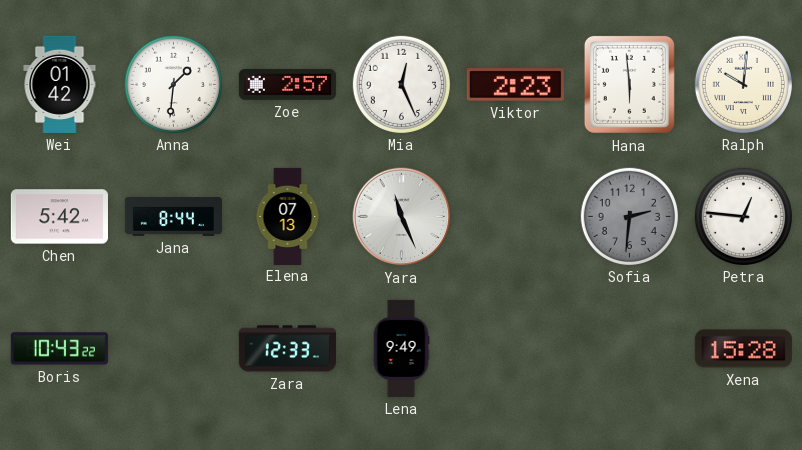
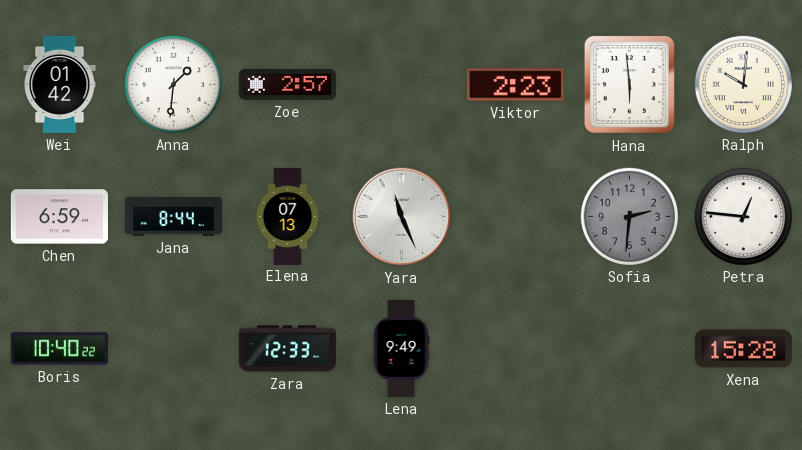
Mia: 12:26 -> none (401, 84)
Chen: 5:42 -> 6:59 (59, 217)
Boris: 10:43 -> 10:40 (59, 349)
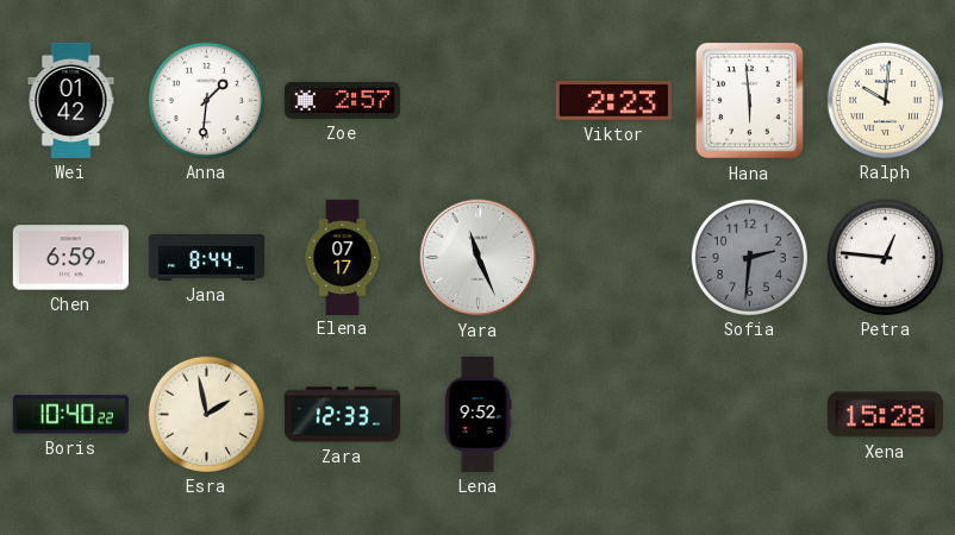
Elena: 07:13 -> 07:17 (343, 257)
Esra: none -> 1:58 (206, 414)
Lena: 9:49 -> 9:52 (477, 414)
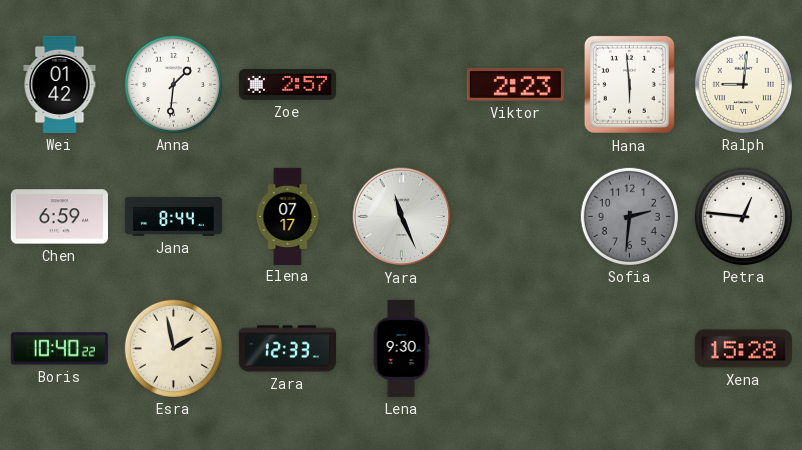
Ralph: 10:01 -> 9:01 (743, 84)
Lena: 9:52 -> 9:30 (401, 348)
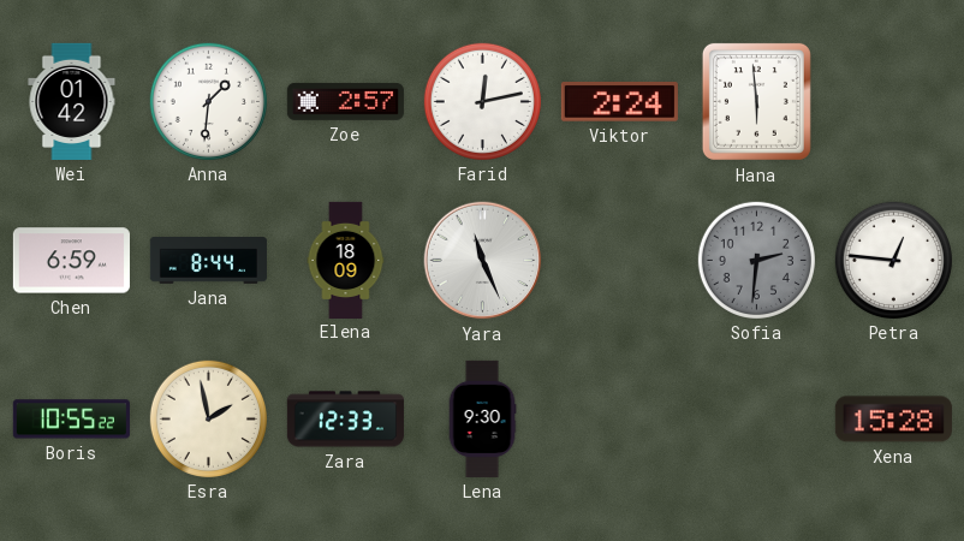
Farid: none -> 12:13 (482, 101)
Viktor: 2:23 -> 2:24 (619, 102)
Ralph: 9:01 -> none (743, 84)
Elena: 07:17 -> 18:09 (346, 260)
Boris: 10:40 -> 10:55 (71, 420)
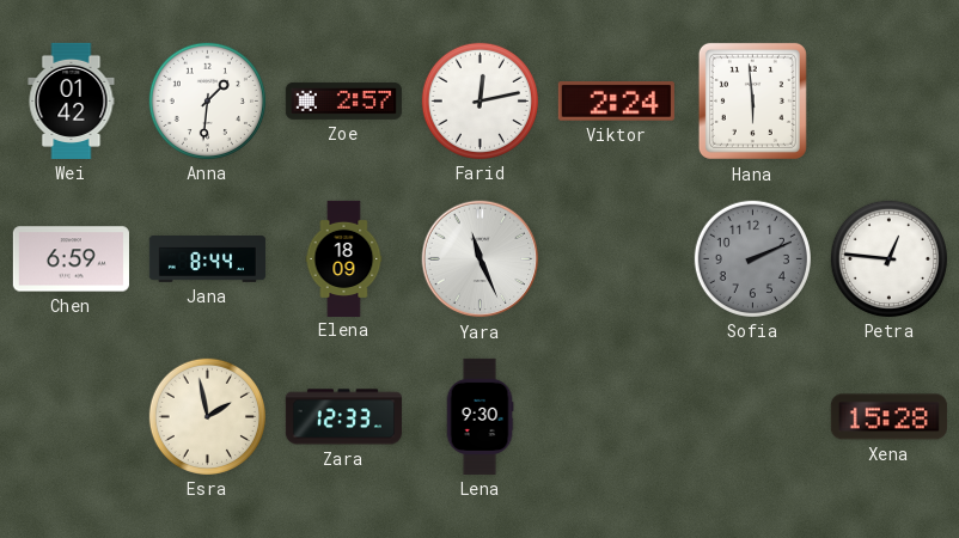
Sofia: 2:31 -> 2:11 (752, 258)
Boris: 10:55 -> none (71, 420)
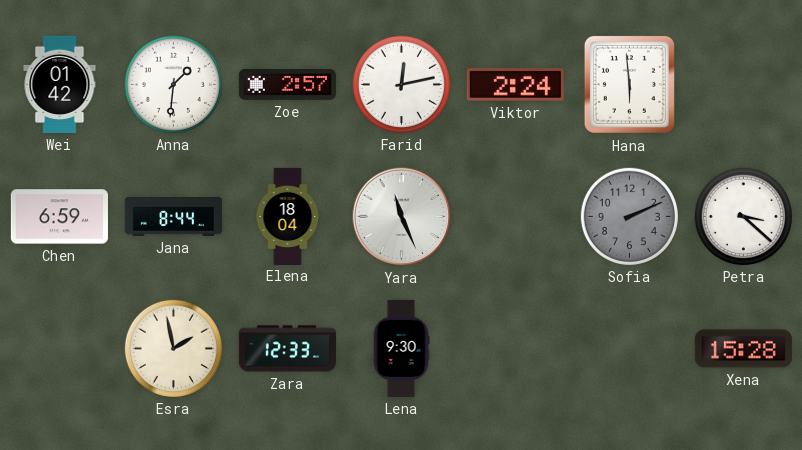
Elena: 18:09 -> 18:04 (288, 216)
Petra: 12:46 -> 3:22 (743, 216)
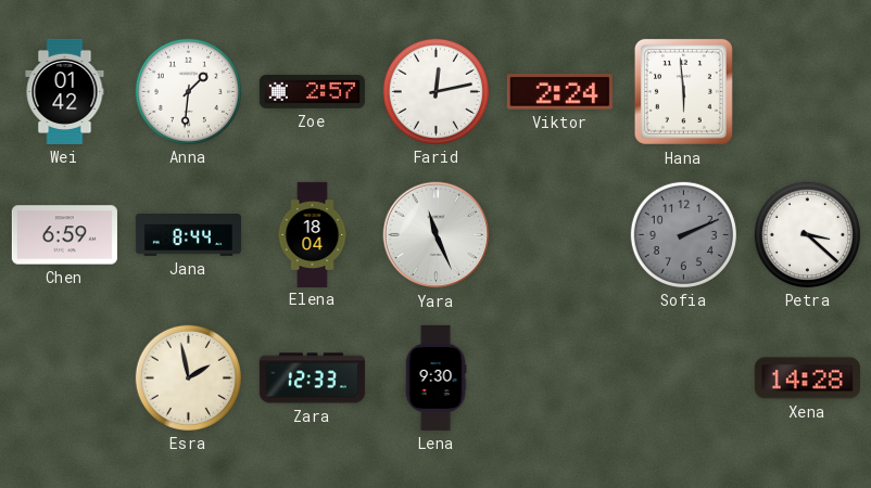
Xena: 15:28 -> 14:28 (807, 378)
